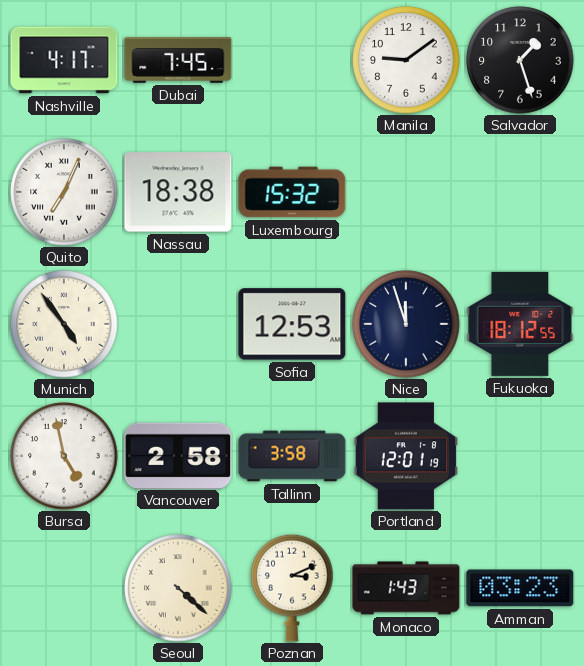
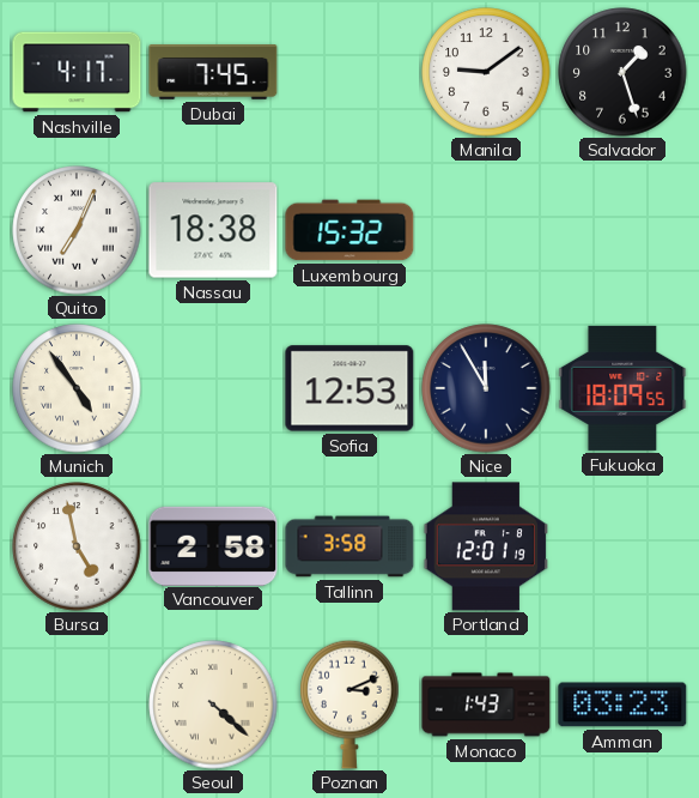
Nice: 11:57 -> 11:55 (486, 388)
Fukuoka: 18:12 -> 18:09 (622, 388)
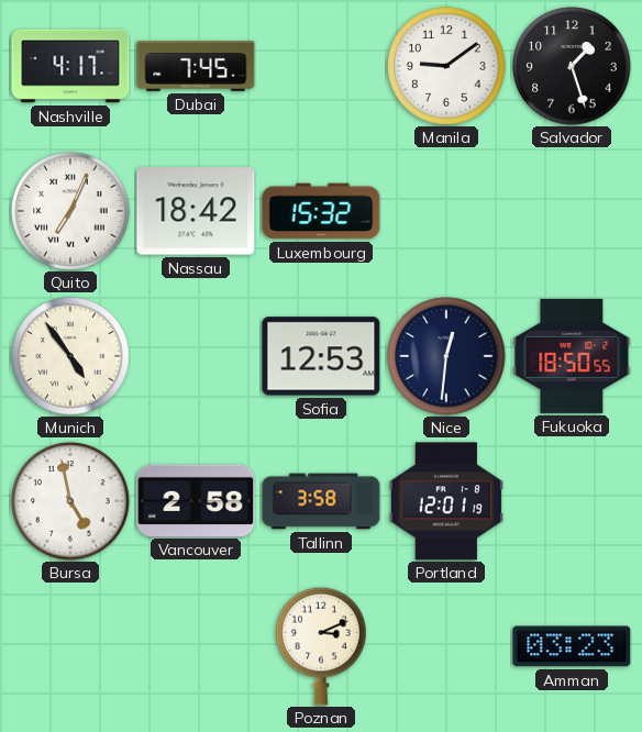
Nassau: 18:38 -> 18:42 (196, 211)
Nice: 11:55 -> 12:31 (446, 356)
Fukuoka: 18:09 -> 18:50 (572, 356)
Seoul: 4:22 -> none (213, 705)
Monaco: 1:43 -> none (486, 705)
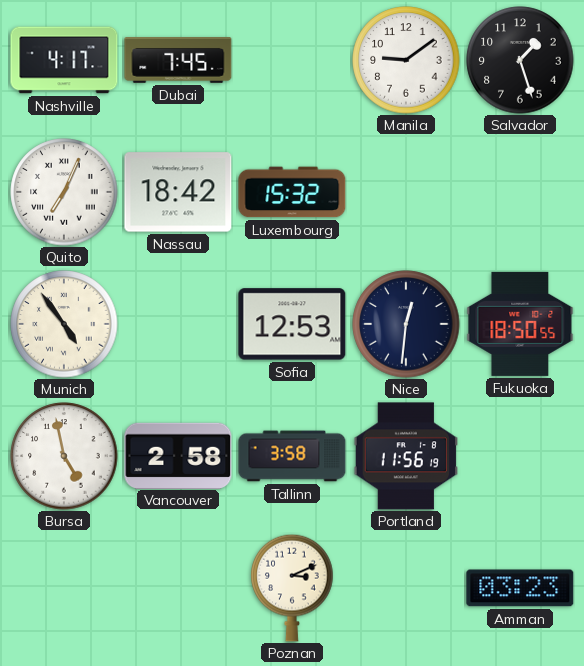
Portland: 12:01 -> 11:56 (405, 456)
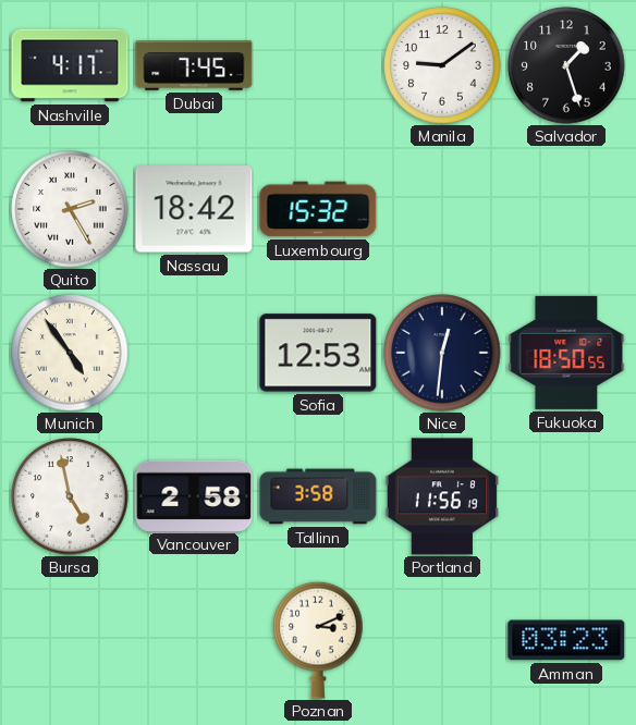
Quito: 7:04 -> 2:25 (70, 209)
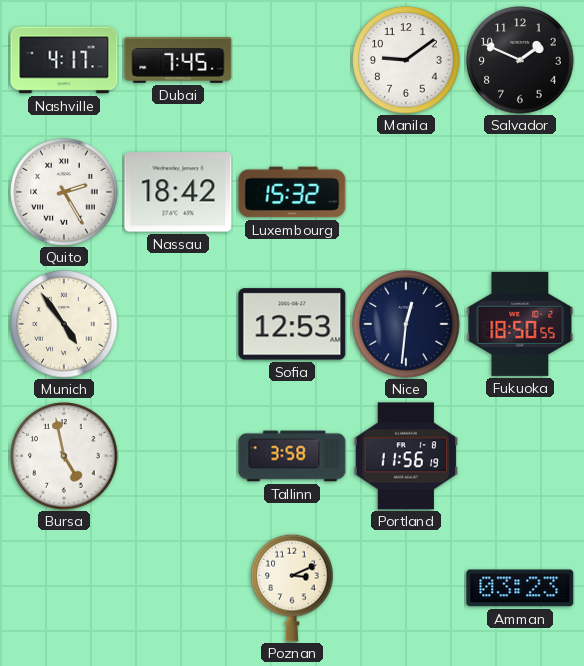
Salvador: 1:27 -> 1:49 (520, 60)
Vancouver: 2:58 -> none (194, 495)
